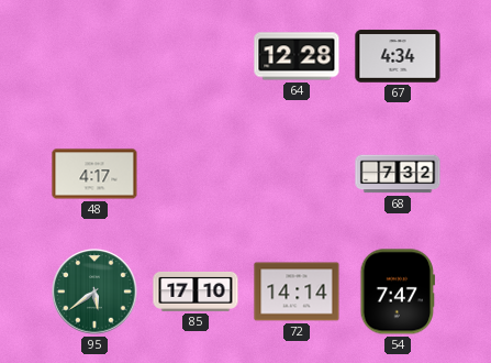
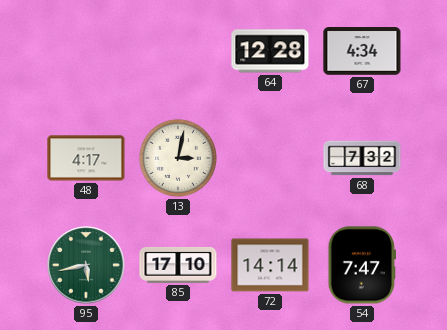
13: none -> 3:02 (178, 158)
95: 5:39 -> 5:43 (86, 265)
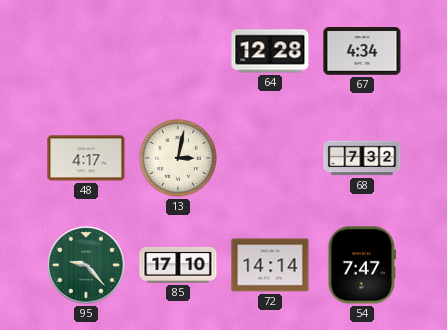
95: 5:43 -> 9:23 (86, 265)
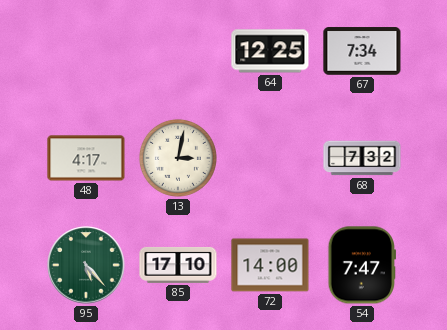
64: 12:28 -> 12:25 (270, 51)
67: 4:34 -> 7:34 (362, 51)
95: 9:23 -> 5:23 (86, 265)
72: 14:14 -> 14:00 (270, 265)
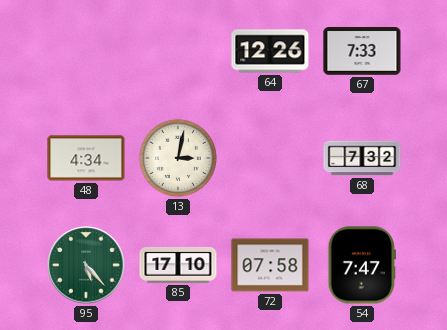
64: 12:25 -> 12:26 (270, 51)
67: 7:34 -> 7:33 (362, 51)
48: 4:17 -> 4:34 (86, 158)
72: 14:00 -> 07:58 (270, 265)
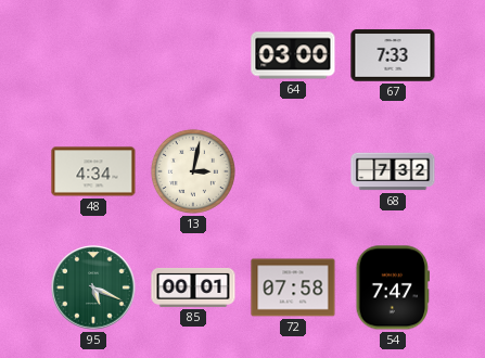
64: 12:26 -> 03:00 (293, 55)
95: 5:23 -> 5:19 (93, 287)
85: 17:10 -> 00:01 (193, 287)
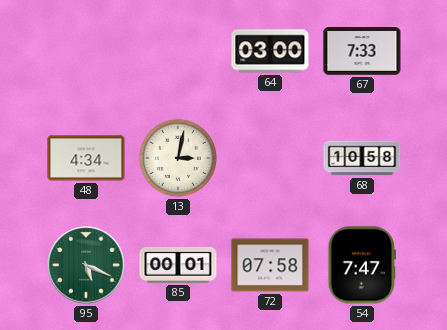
68: 7:32 -> 10:58 (362, 158)
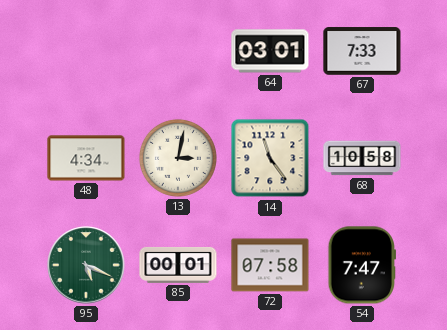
64: 03:00 -> 03:01 (270, 51)
14: none -> 11:24 (270, 158)
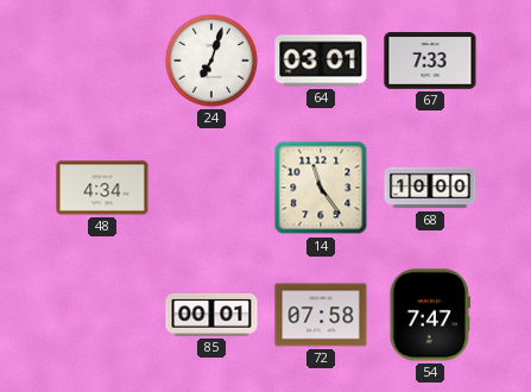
24: none -> 7:03 (211, 61)
13: 3:02 -> none (178, 158)
68: 10:58 -> 10:00 (430, 188)
95: 5:19 -> none (86, 265)
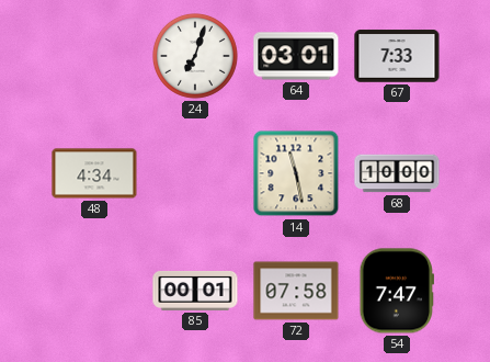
14: 11:24 -> 11:28 (296, 173)
